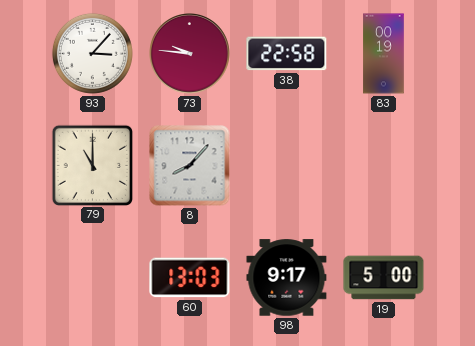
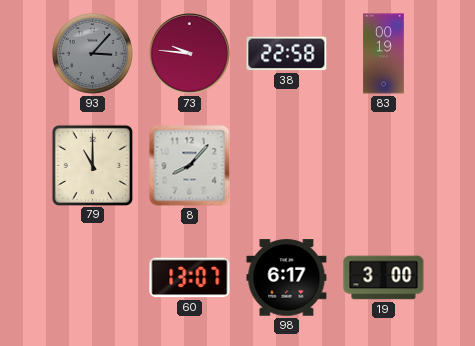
93 dial: white -> grey (92, 53)
60: 13:03 -> 13:07 (190, 278)
98: 9:17 -> 6:17 (287, 278)
19: 5:00 -> 3:00 (384, 278)
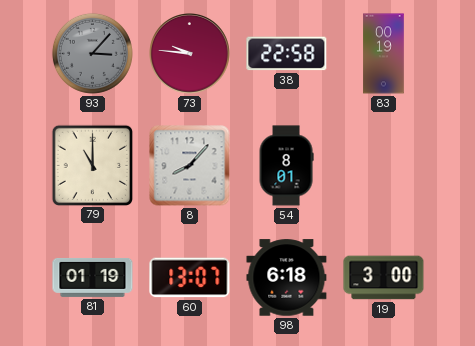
54: none -> 8:01 (286, 166)
81: none -> 01:19 (93, 277)
98: 6:17 -> 6:18 (287, 278)
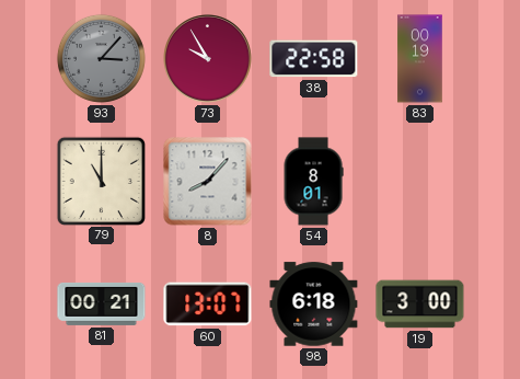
73: 9:46 -> 9:55 (208, 59)
81: 01:19 -> 00:21 (102, 303)
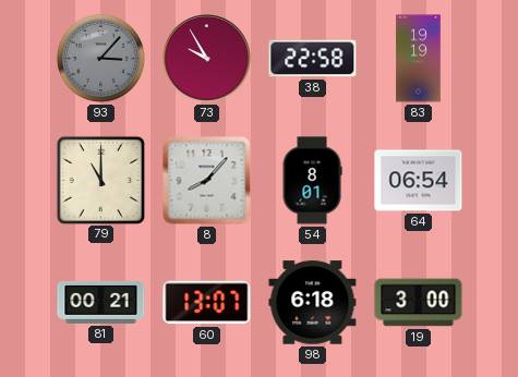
83: 00:19 -> 19:19 (419, 59)
64: none -> 06:54 (419, 181)
